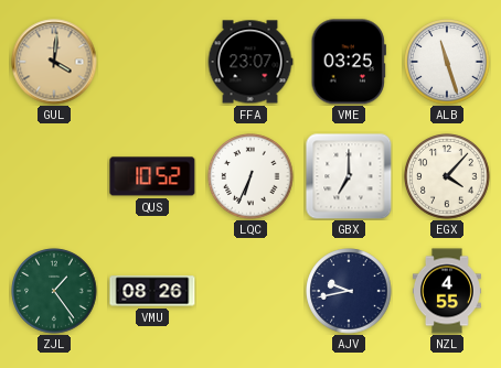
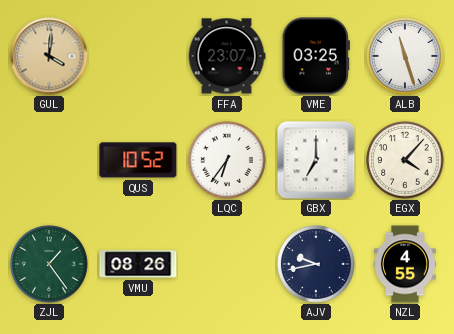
LQC: 6:34 -> 6:36 (227, 160)
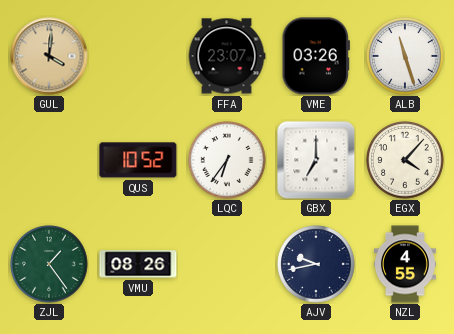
VME: 03:25 -> 03:26 (316, 56)
